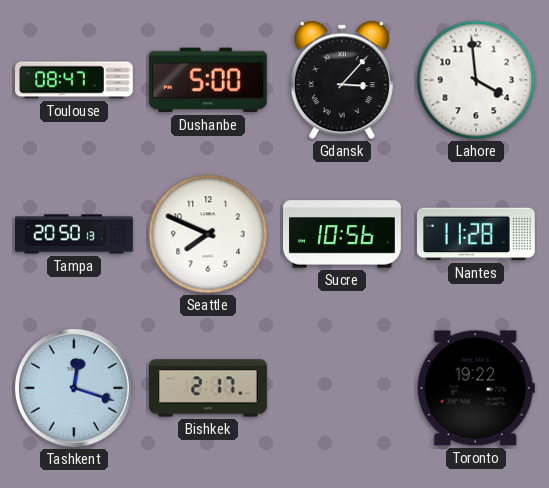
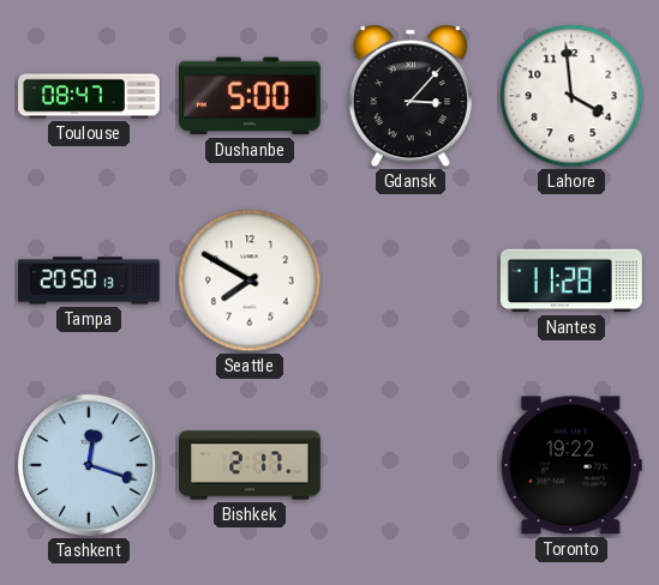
Seattle: 7:49 -> 7:50 (250, 281)
Sucre: 10:56 -> none (343, 234)
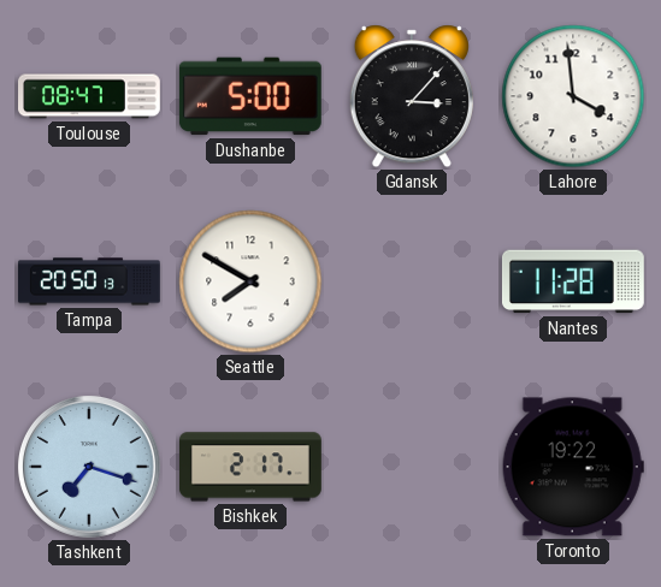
Tashkent: 12:18 -> 7:18 (89, 467)
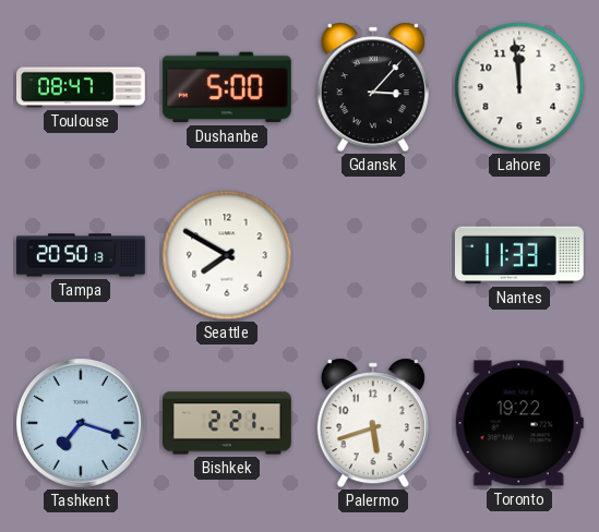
Lahore: 3:59 -> 11:59 (519, 87)
Nantes: 11:28 -> 11:33 (519, 255)
Bishkek: 2:17 -> 2:21 (228, 423)
Palermo: none -> 5:42 (373, 423)
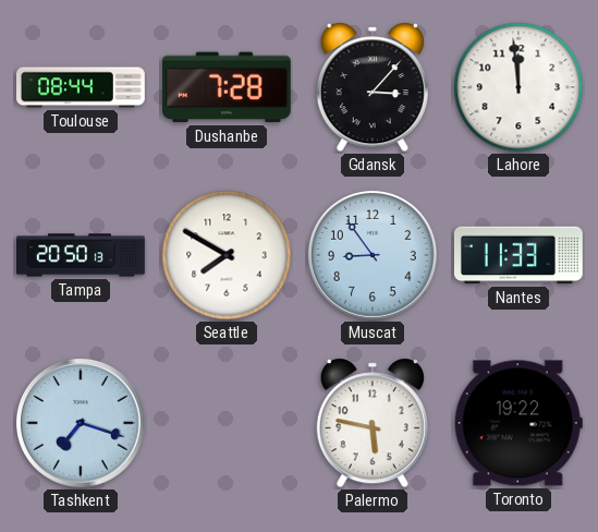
Toulouse: 08:47 -> 08:44 (82, 87)
Dushanbe: 5:00 -> 7:28 (227, 87)
Muscat: none -> 8:54 (373, 255)
Bishkek: 2:21 -> none (228, 423)
Palermo: 5:42 -> 5:47 (373, 423)
